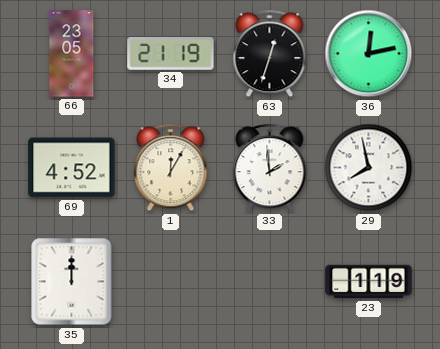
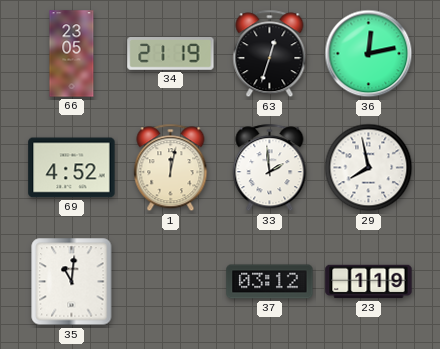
1: 12:05 -> 12:02 (171, 168)
35: 12:00 -> 11:01 (72, 282)
37: none -> 03:12 (270, 282)
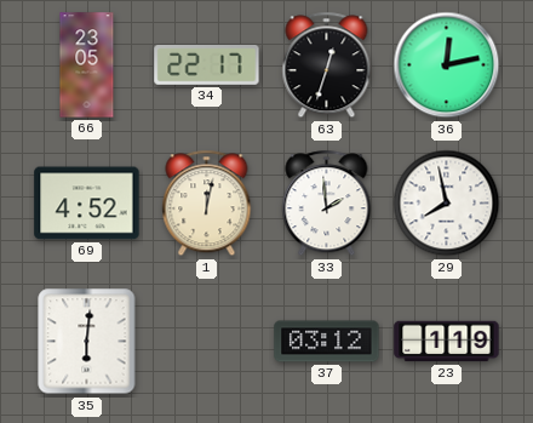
34: 21:19 -> 22:17 (207, 65)
35: 11:01 -> 6:01 (87, 342)
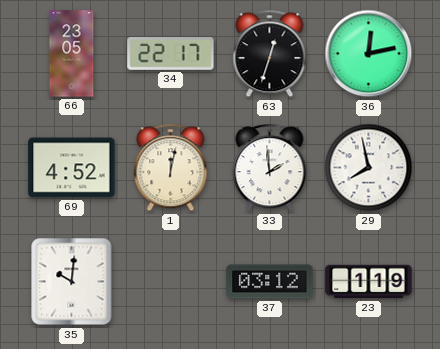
35: 6:01 -> 10:01 (72, 282)
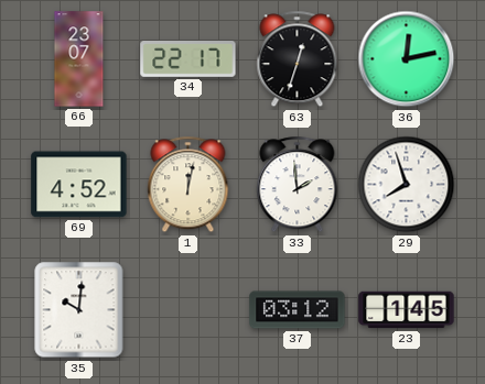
66: 23:05 -> 23:07 (79, 59)
29: 7:58 -> 7:57 (407, 185)
23: 1:19 -> 1:45 (407, 310)
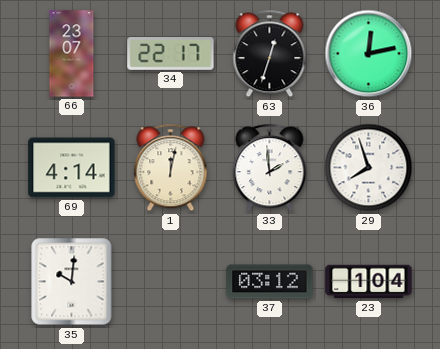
69: 4:52 -> 4:14 (72, 168)
23: 1:45 -> 1:04 (369, 282)
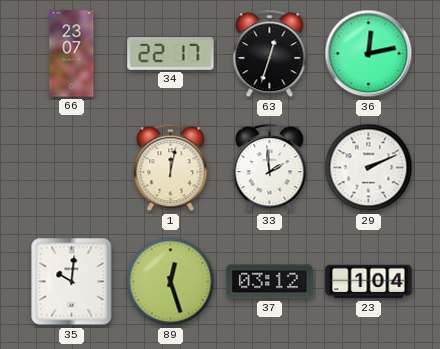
69: 4:14 -> none (72, 168)
29: 7:57 -> 2:11 (369, 168)
89: none -> 12:27 (171, 282)
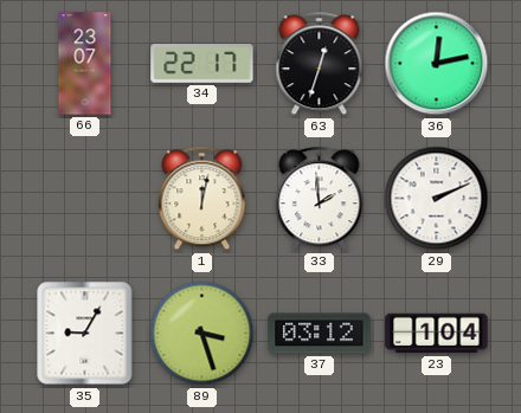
35: 10:01 -> 9:05 (85, 334)
89: 12:27 -> 3:27 (202, 334)
